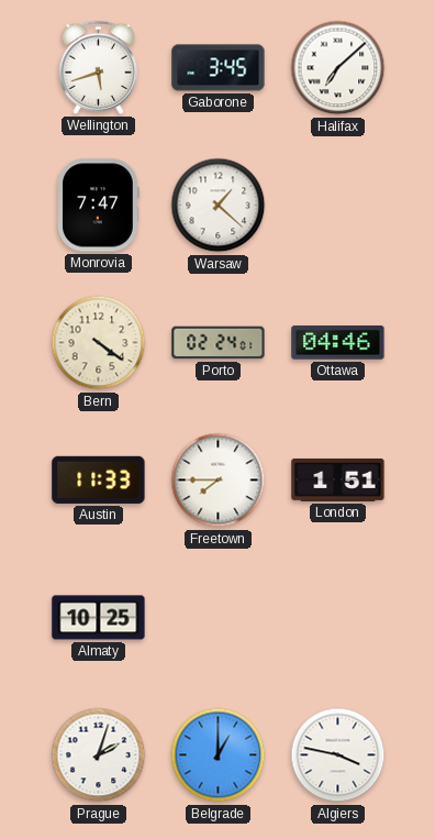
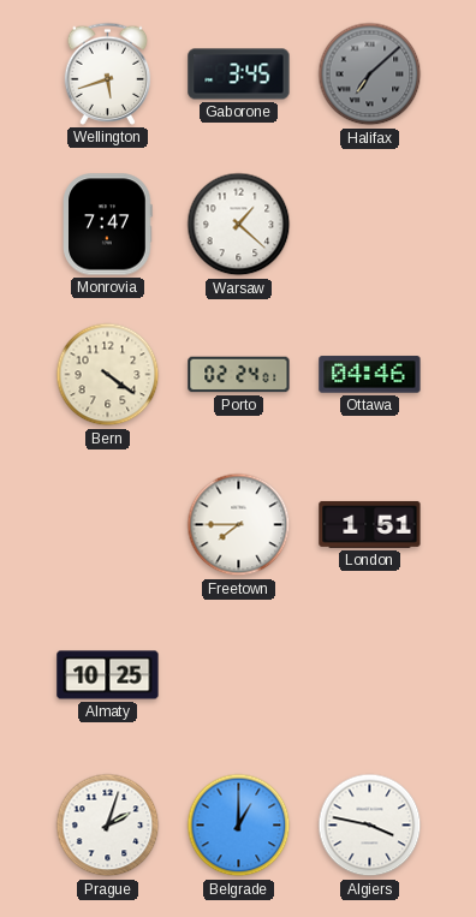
Halifax dial: white -> grey (370, 75)
Austin: 11:33 -> none (99, 479)
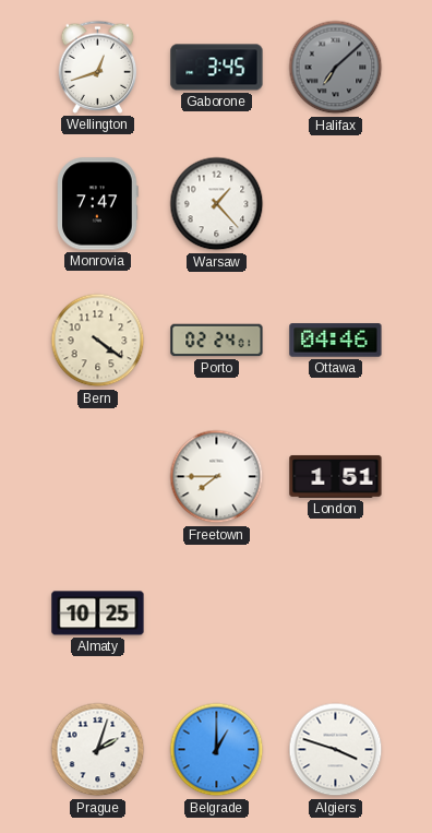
Wellington: 5:42 -> 12:42 (98, 67)
Warsaw: 1:22 -> 1:23 (217, 204)
Algiers: 3:47 -> 3:48 (336, 750)
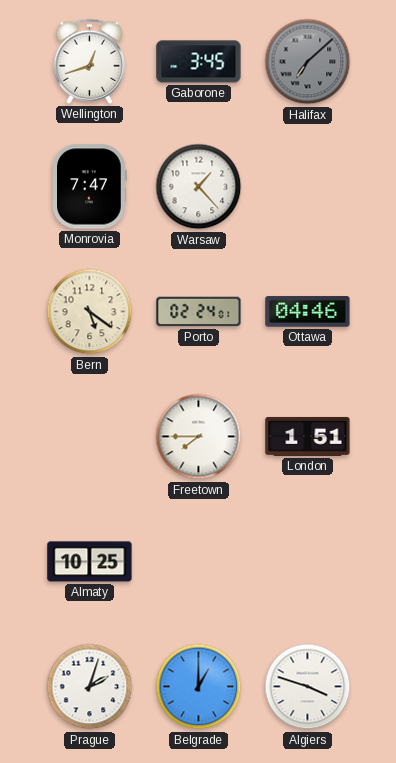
Bern: 4:21 -> 5:21 (90, 312)
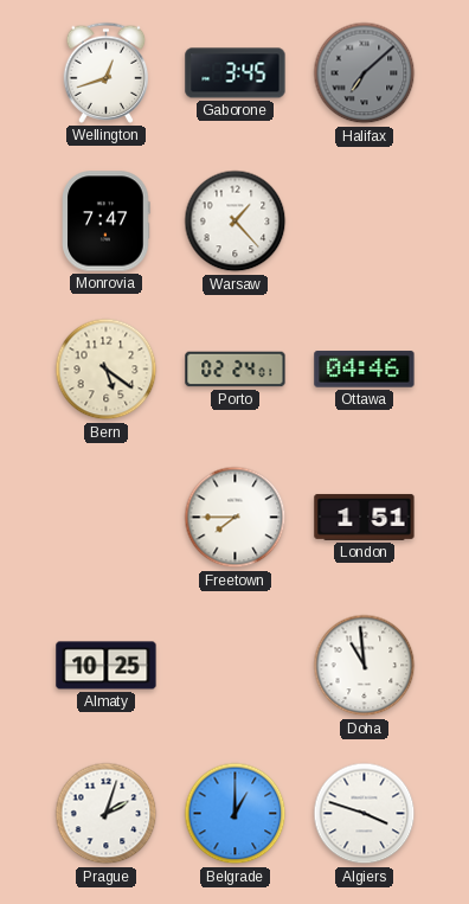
Doha: none -> 10:59 (365, 666)
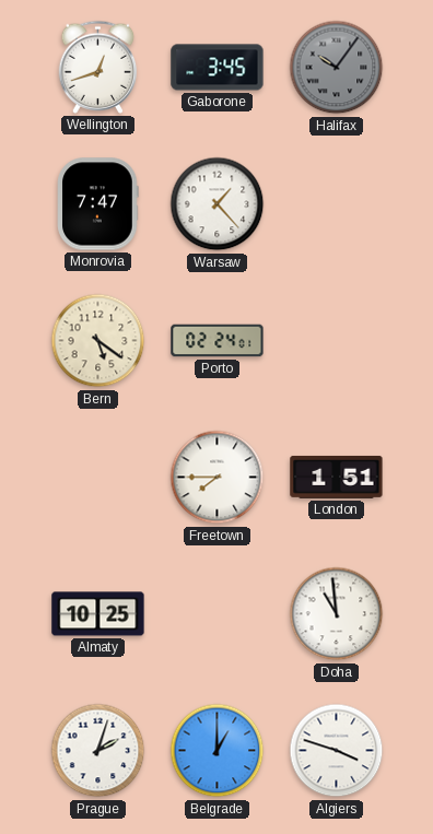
Halifax: 7:08 -> 10:06 (337, 68)
Ottawa: 04:46 -> none (365, 370)
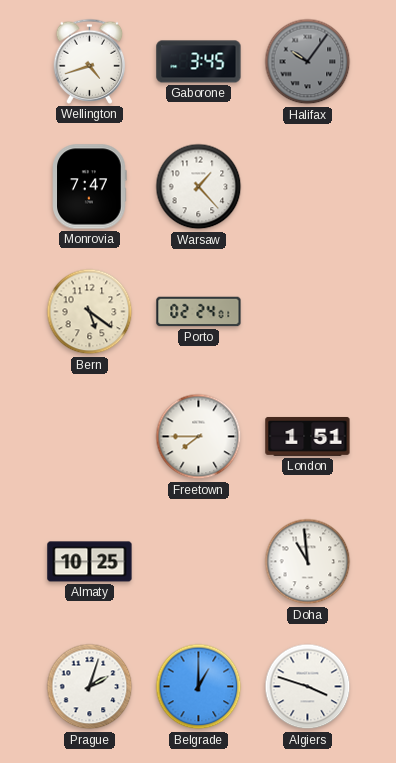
Wellington: 12:42 -> 4:42 (90, 61)
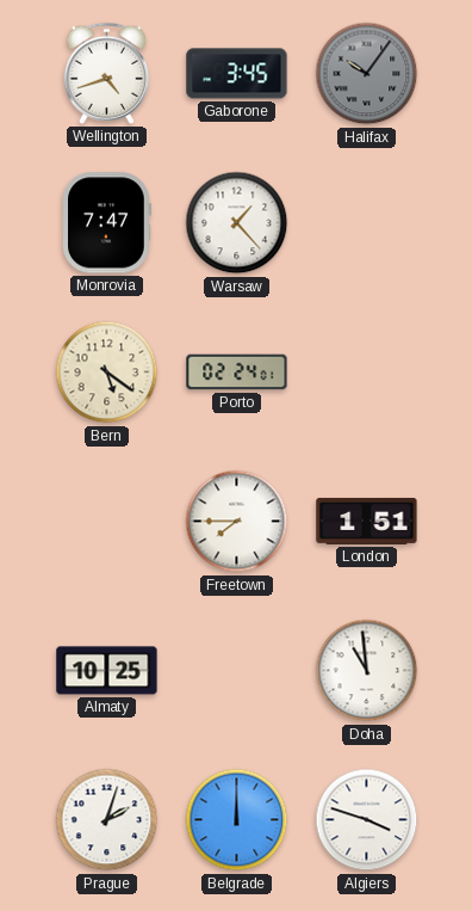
Belgrade: 1:00 -> 12:00 (237, 820)
